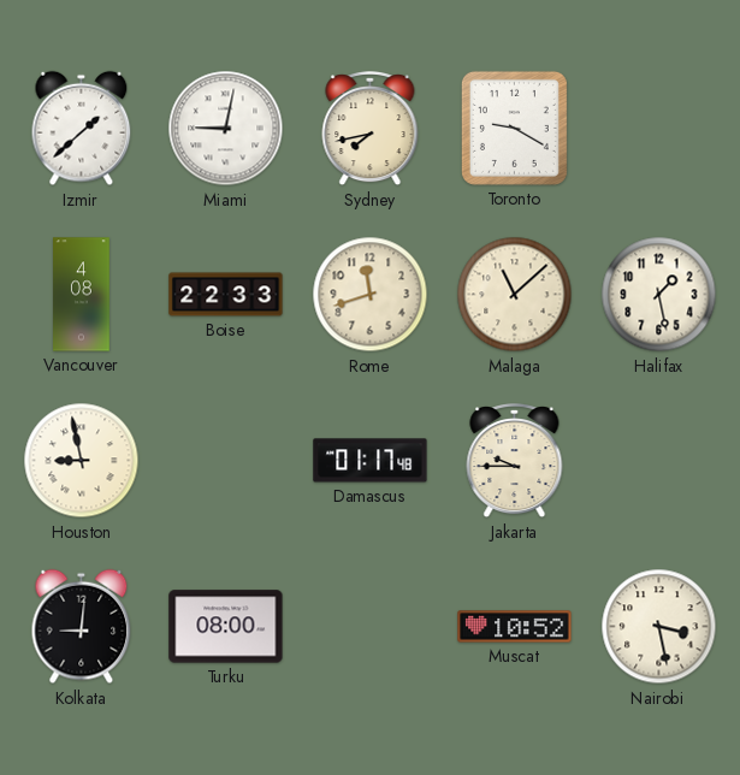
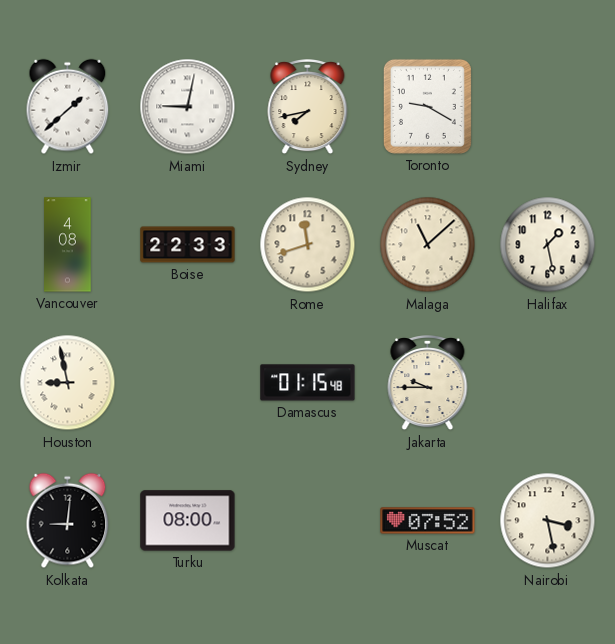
Damascus: 01:17 -> 01:15 (308, 383)
Muscat: 10:52 -> 07:52 (428, 521)
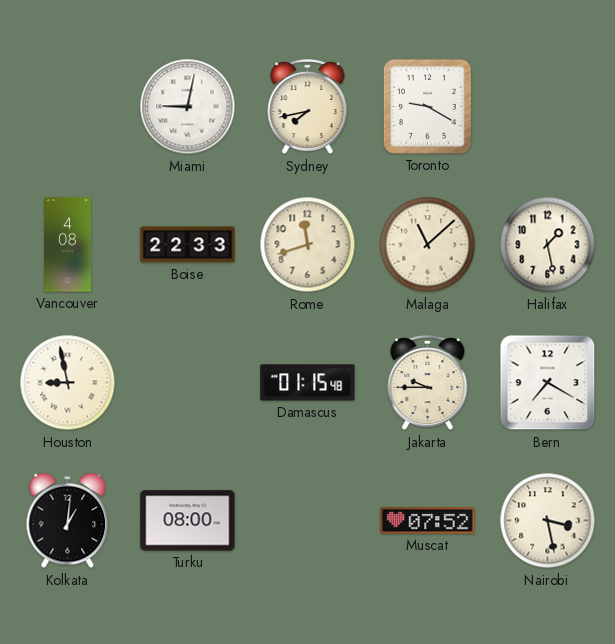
Izmir: 1:38 -> none (68, 107)
Bern: none -> 7:20 (548, 383)
Kolkata: 9:01 -> 1:01 (68, 521)
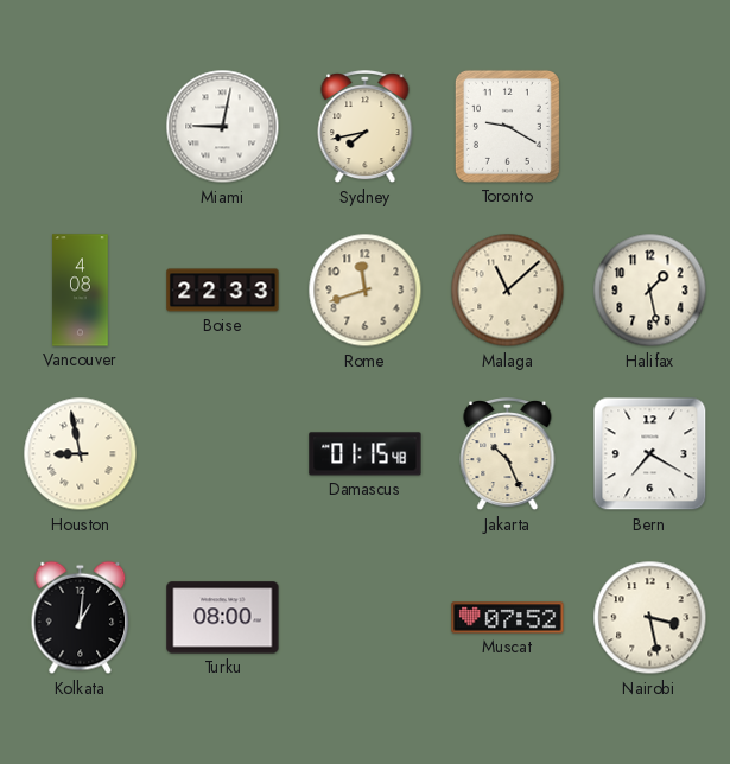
Jakarta: 9:45 -> 10:26 (508, 456)
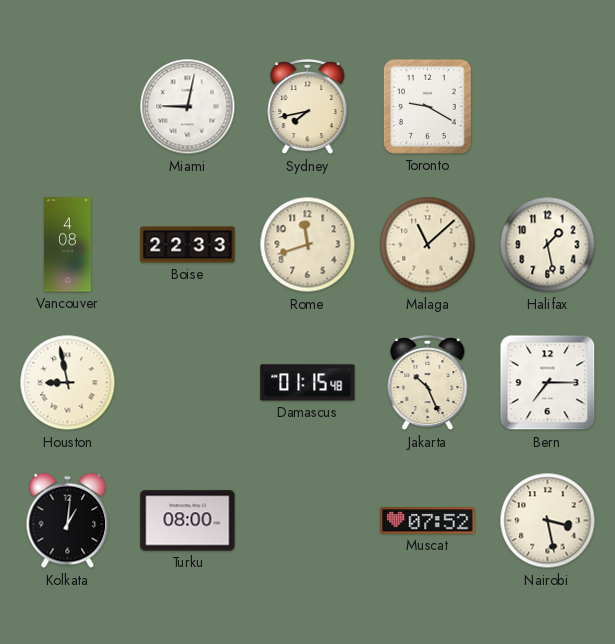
Bern: 7:20 -> 7:15 (548, 383)
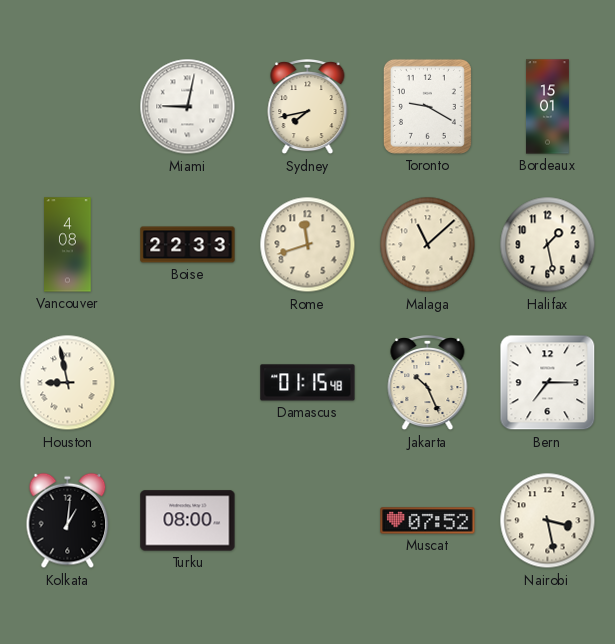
Bordeaux: none -> 15:01 (547, 107)
